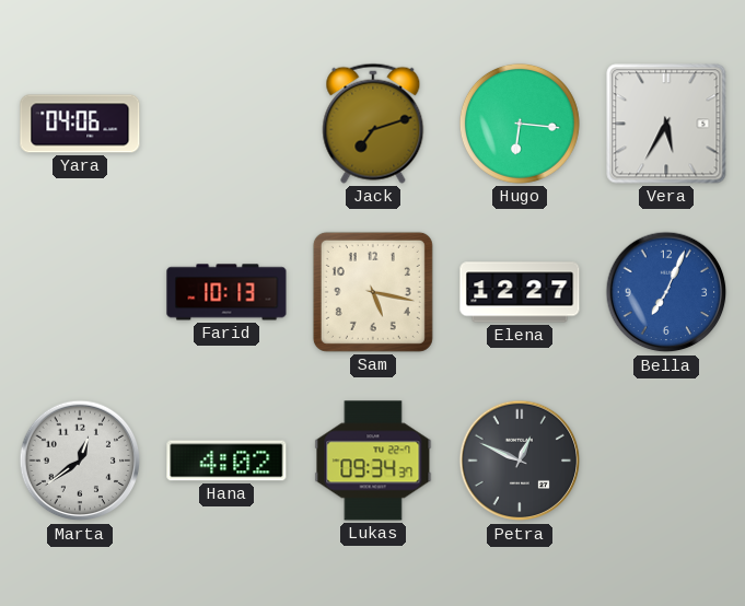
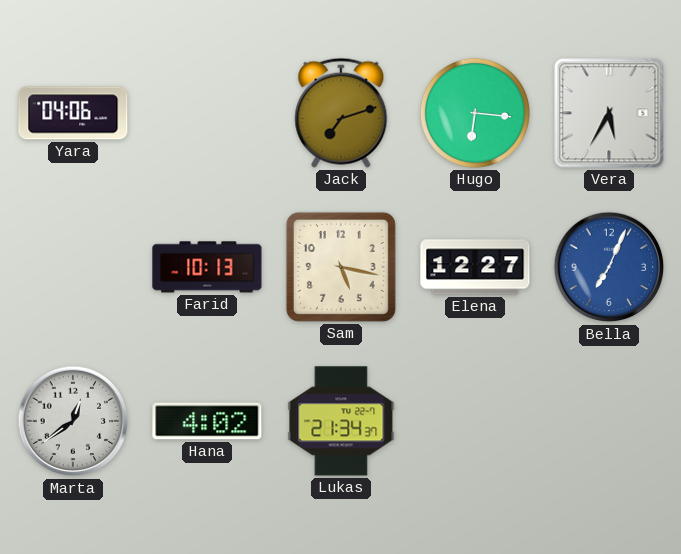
Lukas: 09:34 -> 21:34 (341, 421)
Petra: 12:49 -> none (520, 461)
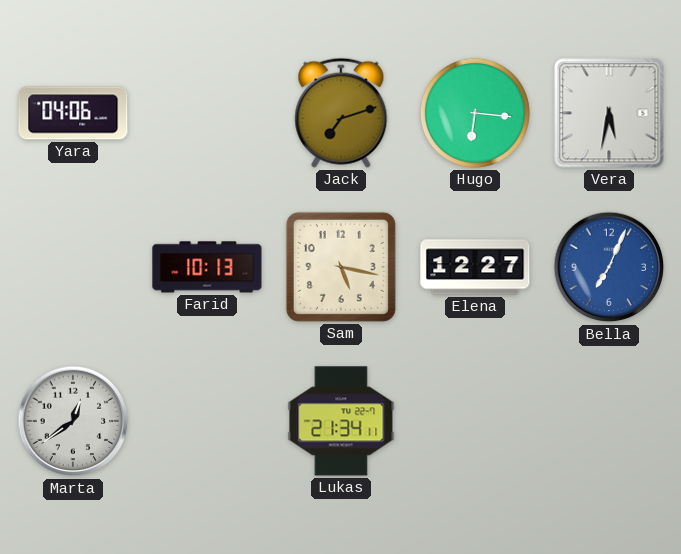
Vera: 5:35 -> 5:32 (609, 113)
Hana: 4:02 -> none (207, 421)
Lukas: 21:34:37 -> 21:34:11 (341, 421)
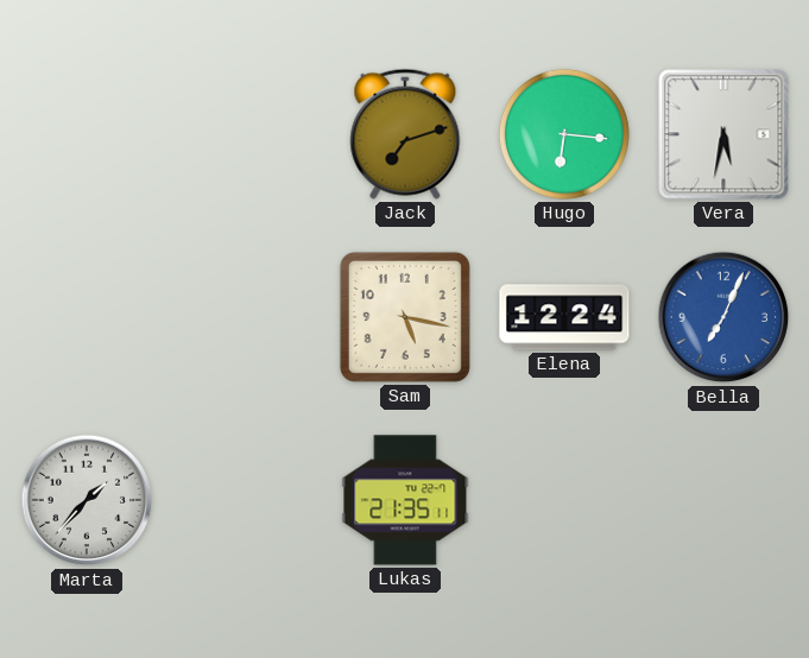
Yara: 04:06 -> none (73, 113)
Farid: 10:13 -> none (207, 267)
Elena: 12:27 -> 12:24 (564, 317)
Marta: 12:39 -> 1:37 (87, 500)
Lukas: 21:34 -> 21:35 (405, 500)
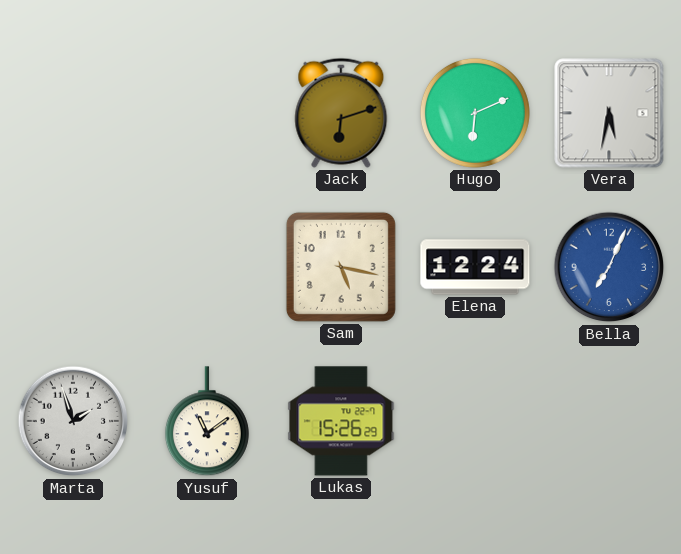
Jack: 7:12 -> 6:12 (341, 113)
Hugo: 6:16 -> 6:11 (475, 113)
Marta: 1:37 -> 1:57 (73, 421)
Yusuf: none -> 11:09 (207, 422)
Lukas: 21:35 -> 15:26 (341, 421)
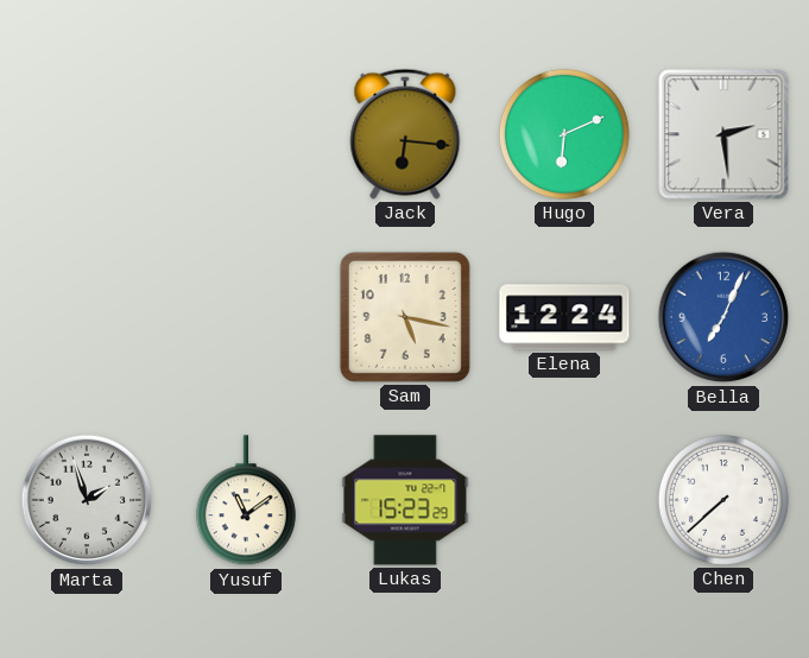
Jack: 6:12 -> 6:16 (405, 134)
Vera: 5:32 -> 2:29 (723, 134)
Lukas: 15:26 -> 15:23 (405, 500)
Chen: none -> 7:38 (723, 500)
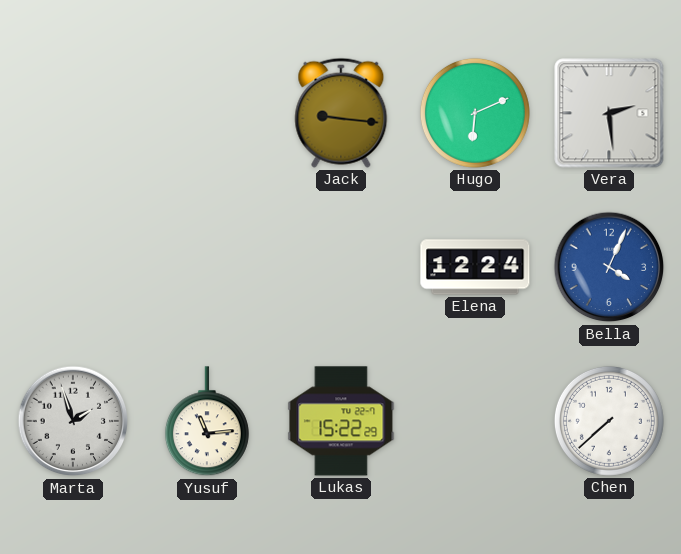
Jack: 6:16 -> 9:16 (341, 113)
Sam: 5:17 -> none (405, 317)
Bella: 7:04 -> 4:04 (609, 267)
Yusuf: 11:09 -> 11:14 (207, 422)
Lukas: 15:23 -> 15:22 (341, 421)
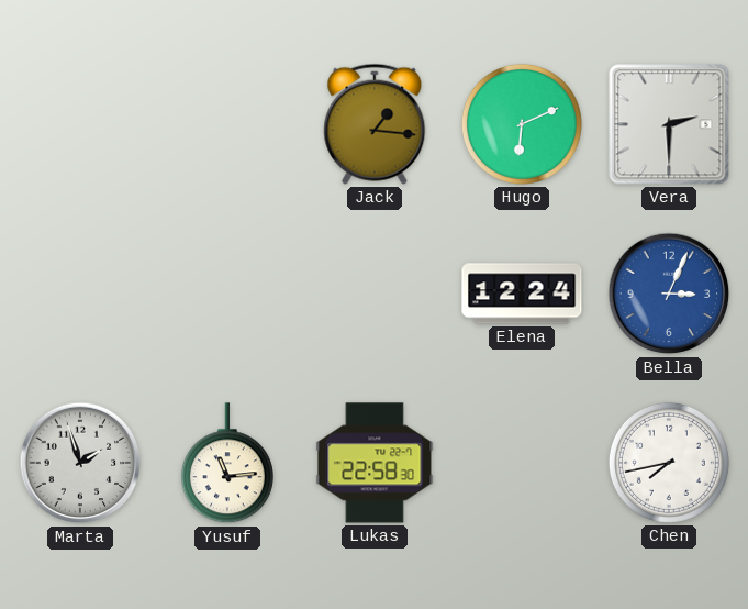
Jack: 9:16 -> 1:16 (375, 124)
Vera: 2:29 -> 2:30 (669, 124)
Bella: 4:04 -> 3:04 (669, 294)
Lukas: 15:22 -> 22:58 (375, 463)
Chen: 7:38 -> 7:43 (669, 463)
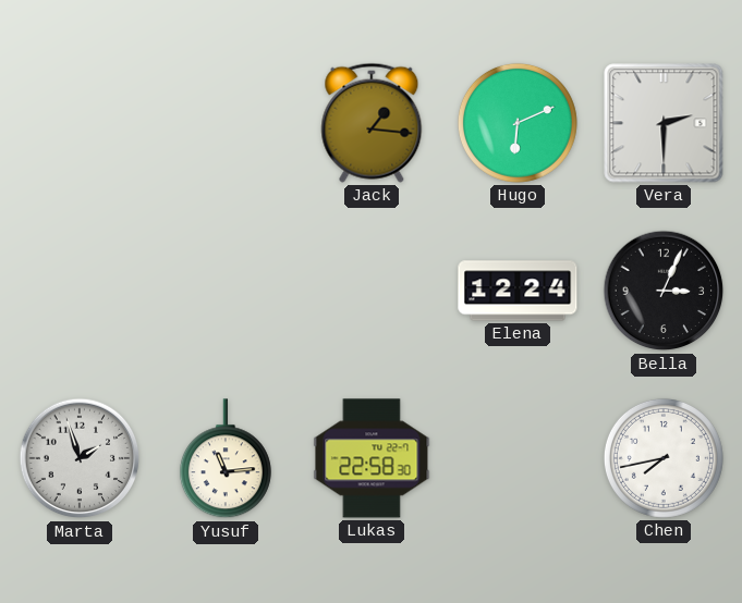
Bella dial: blue -> black (664, 291)
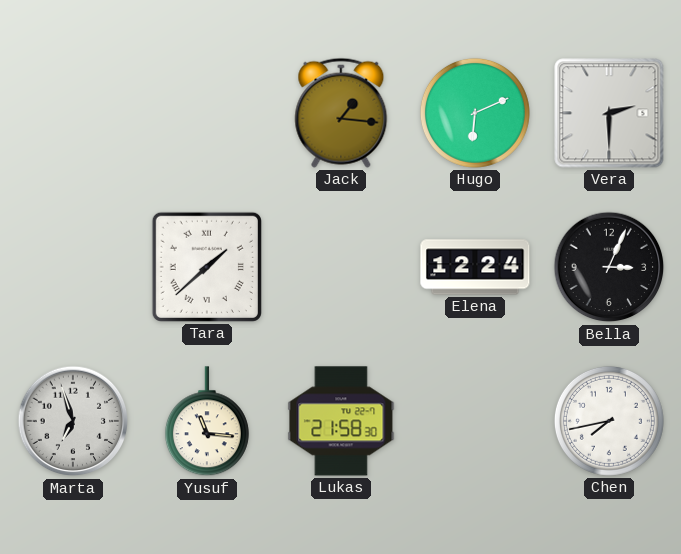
Tara: none -> 1:38 (207, 267)
Marta: 1:57 -> 6:57 (73, 421)
Yusuf: 11:14 -> 11:16 (207, 422)
Lukas: 22:58 -> 21:58 (341, 421)
